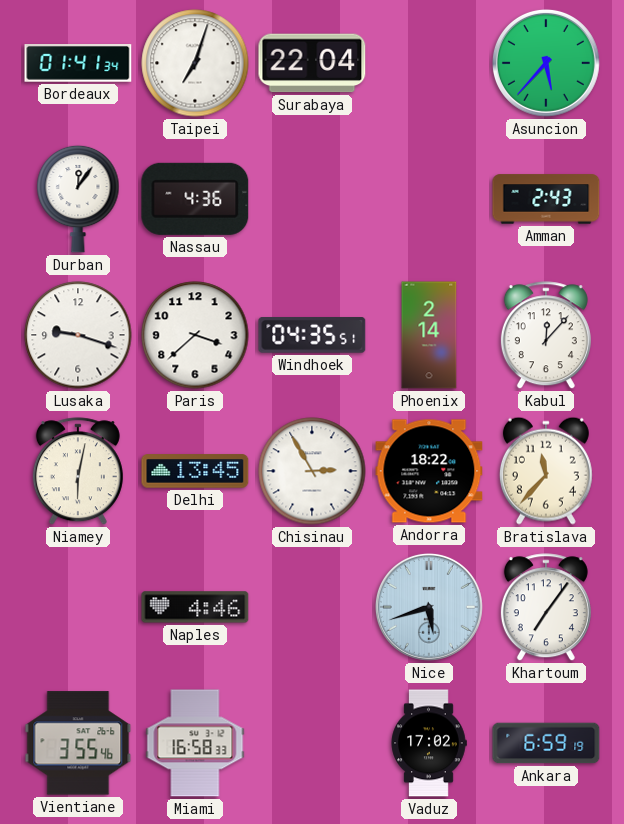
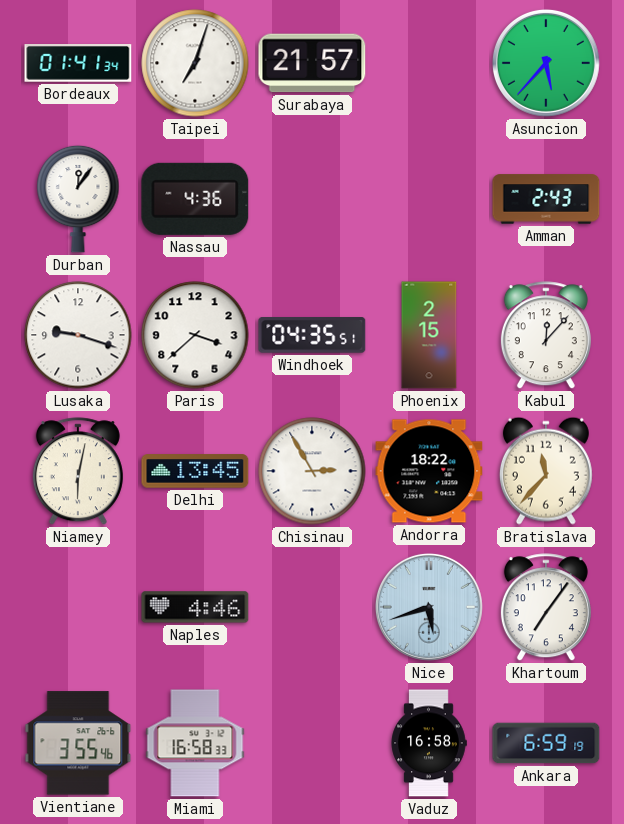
Surabaya: 22:04 -> 21:57 (312, 63)
Phoenix: 2:14 -> 2:15 (429, 335)
Vaduz: 17:02 -> 16:58 (429, 743)
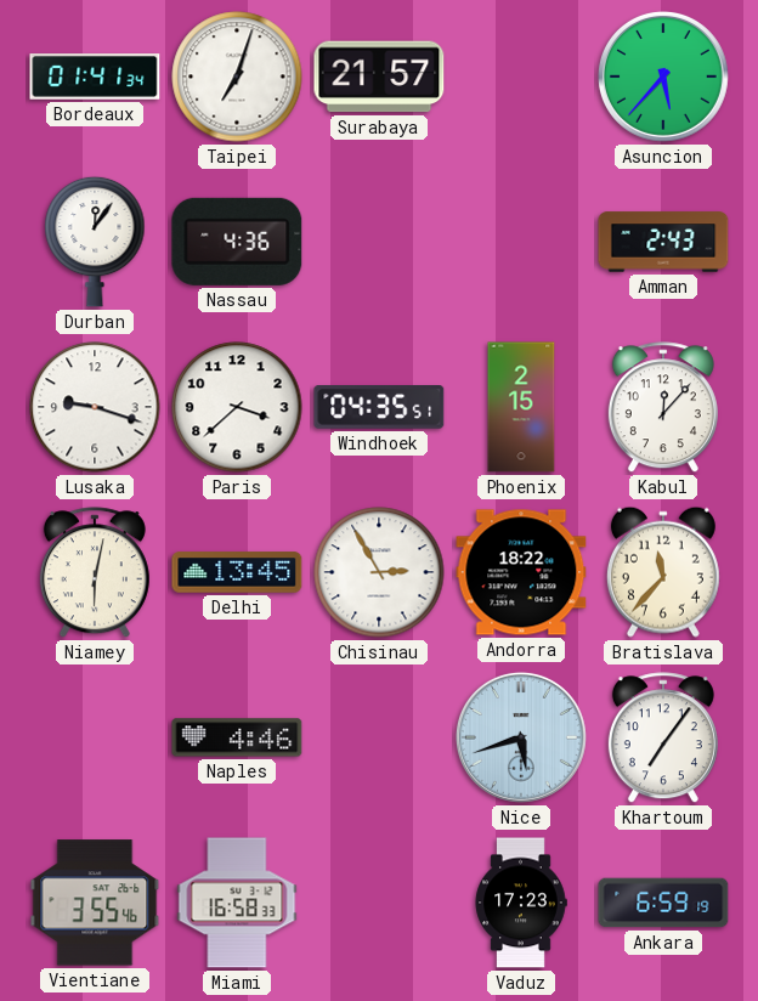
Vaduz: 16:58 -> 17:23 (521, 903)
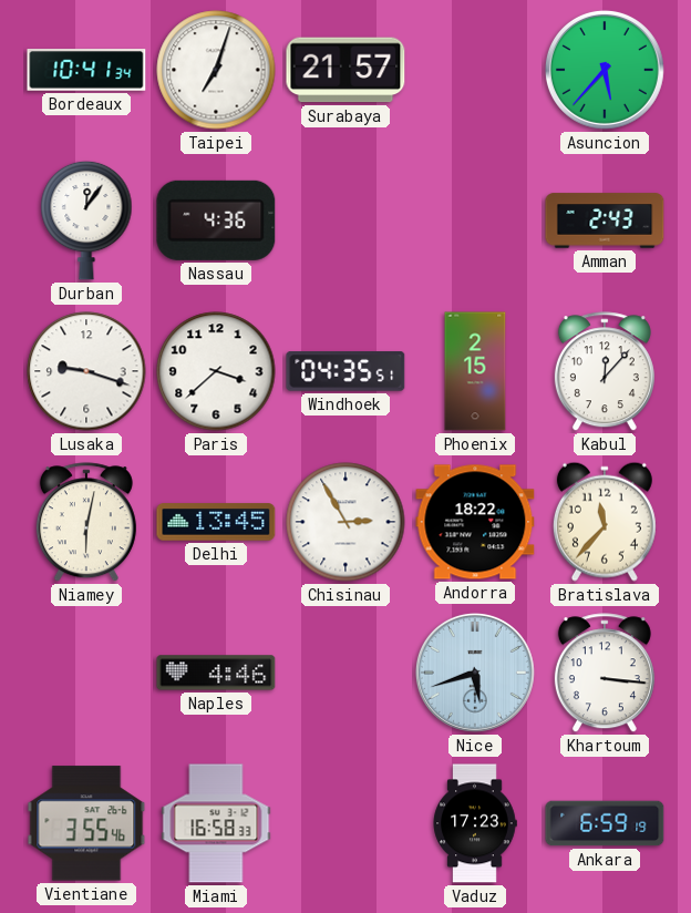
Bordeaux: 01:41 -> 10:41 (86, 71)
Khartoum: 7:06 -> 3:16 (605, 674)
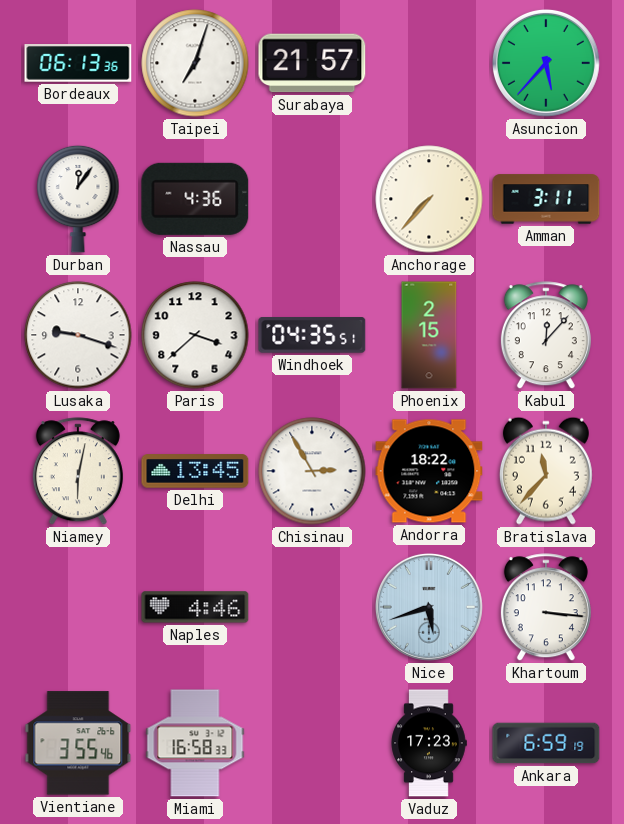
Bordeaux: 10:41 -> 06:13 (78, 64)
Anchorage: none -> 7:37 (429, 199)
Amman: 2:43 -> 3:11 (546, 199)
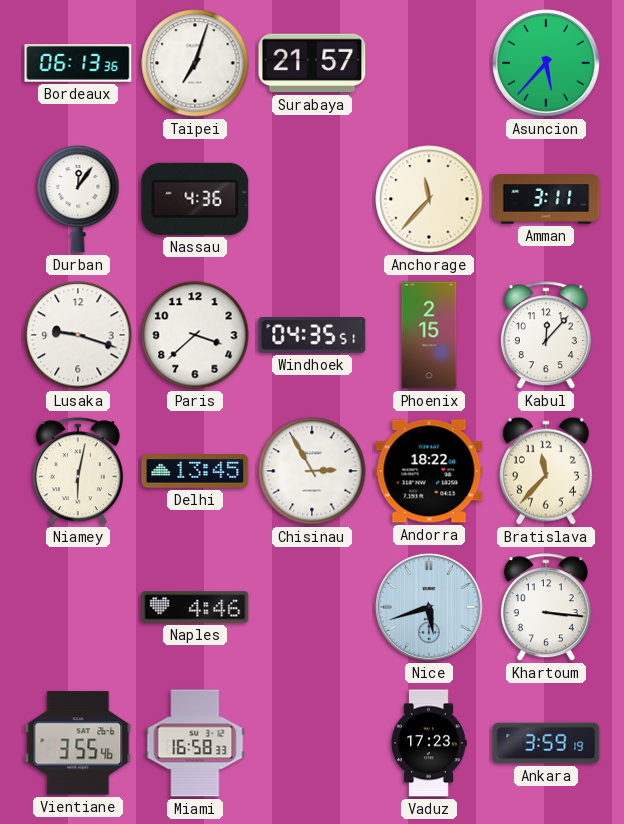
Anchorage: 7:37 -> 11:37 (429, 199)
Ankara: 6:59 -> 3:59 (546, 743)
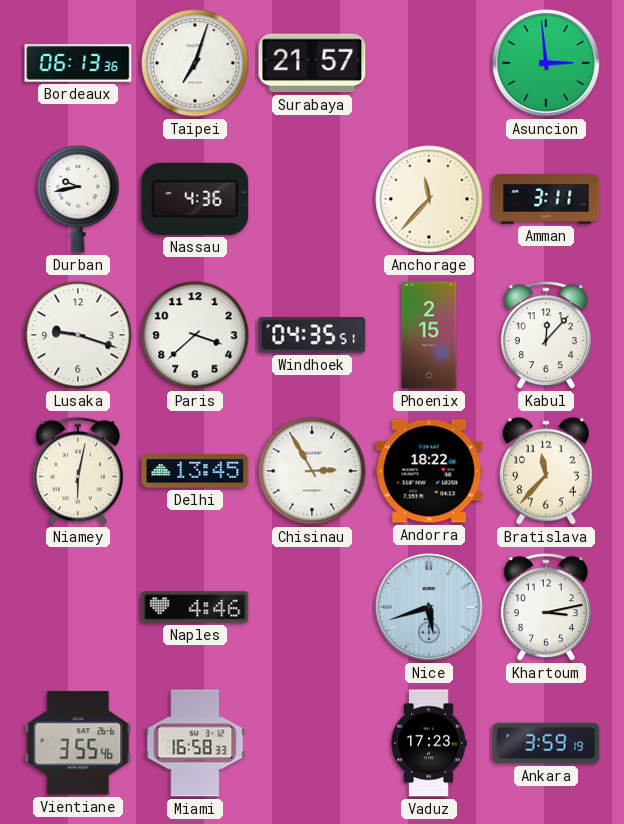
Asuncion: 5:37 -> 2:59 (546, 63)
Durban: 12:06 -> 9:43 (78, 199)
Khartoum: 3:16 -> 3:13 (546, 608)
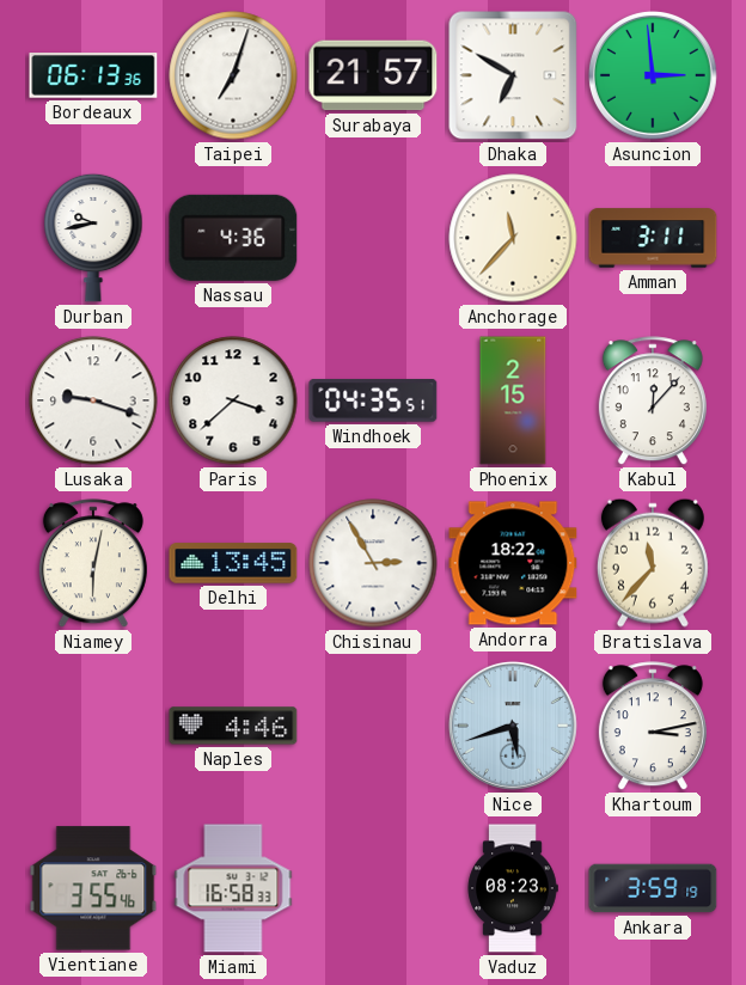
Dhaka: none -> 6:50 (513, 75)
Vaduz: 17:23 -> 08:23 (513, 888)
